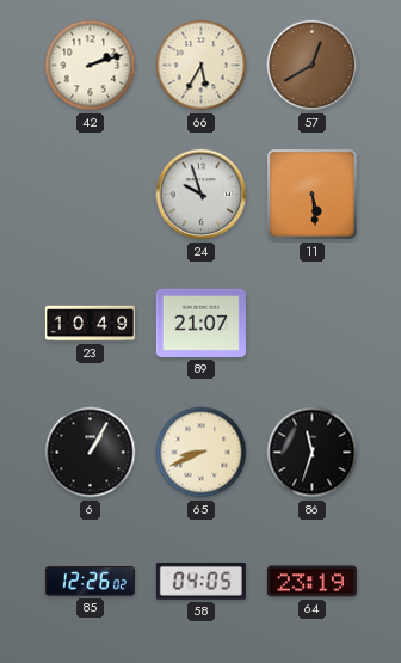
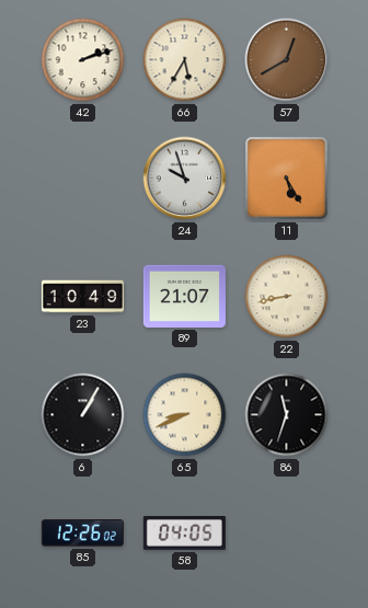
11: 5:29 -> 5:25 (287, 179)
22: none -> 8:43 (287, 297)
64: 23:19 -> none (311, 582)
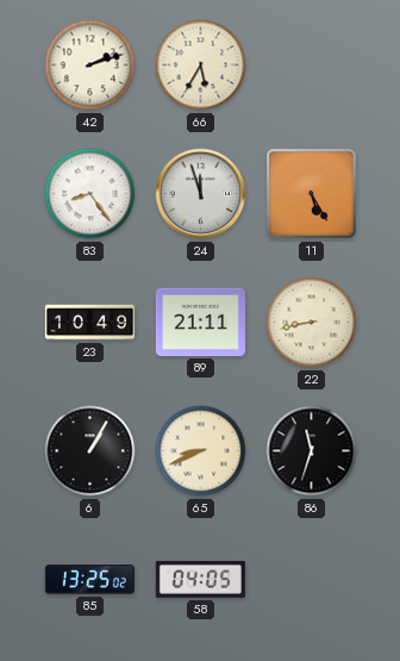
57: 12:40 -> none (287, 60)
83: none -> 8:24 (90, 194)
24: 9:57 -> 11:57 (201, 194)
89: 21:07 -> 21:11 (200, 322)
85: 12:26 -> 13:25 (89, 580)
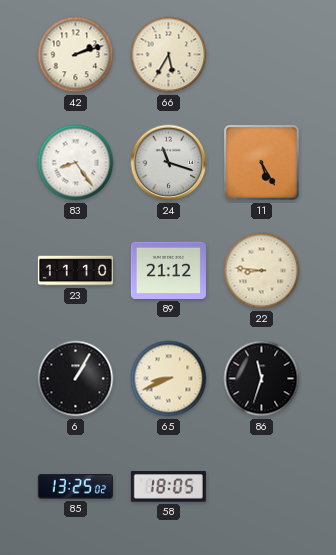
24: 11:57 -> 11:18 (169, 163)
23: 10:49 -> 11:10 (75, 271)
89: 21:11 -> 21:12 (168, 270)
22: 8:43 -> 8:46 (262, 271)
58: 04:05 -> 18:05 (168, 487)
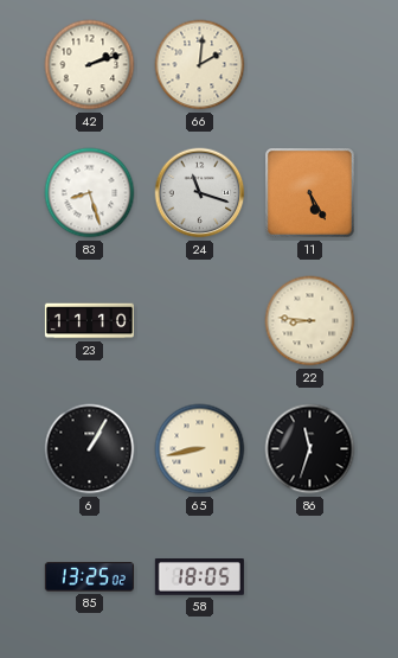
66: 5:35 -> 2:01 (200, 65)
83: 8:24 -> 8:27 (90, 193)
89: 21:12 -> none (168, 270)
65: 8:41 -> 8:43 (200, 449)
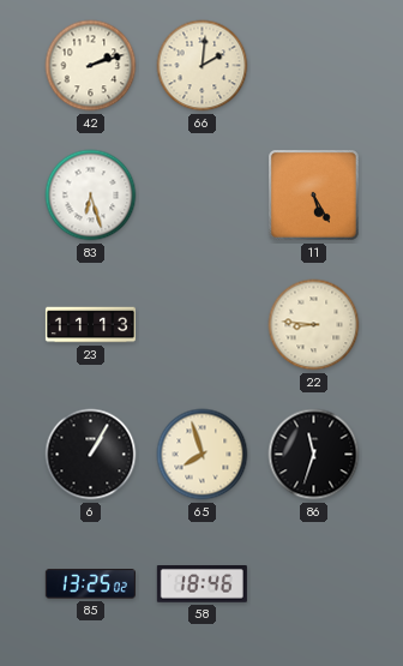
83: 8:27 -> 6:27 (91, 196)
24: 11:18 -> none (200, 193)
23: 11:10 -> 11:13 (90, 325)
65: 8:43 -> 7:57 (203, 455)
58: 18:05 -> 18:46 (201, 584)
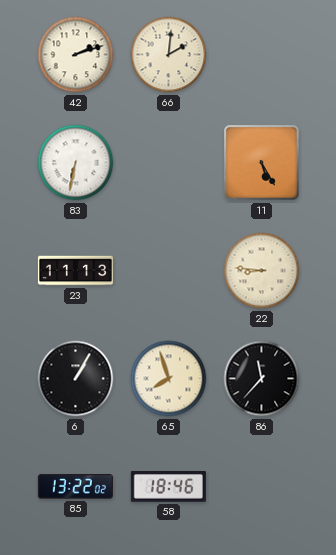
83: 6:27 -> 6:32 (76, 163)
86: 11:33 -> 11:37 (262, 379)
85: 13:25 -> 13:22 (75, 487)
